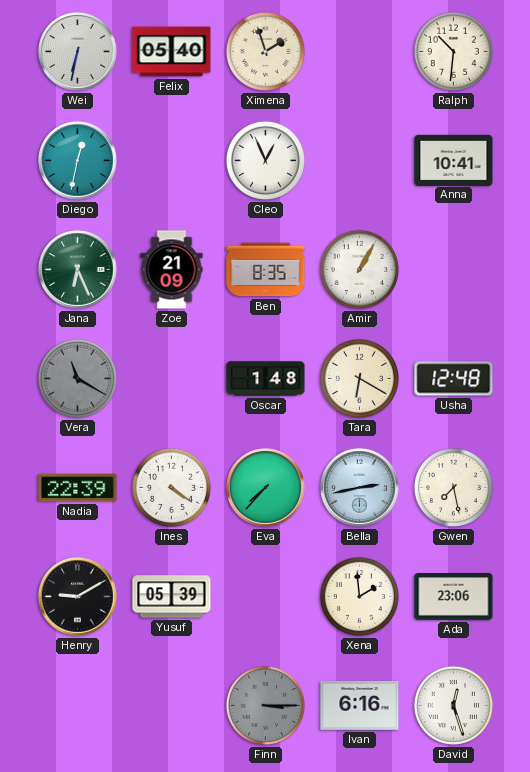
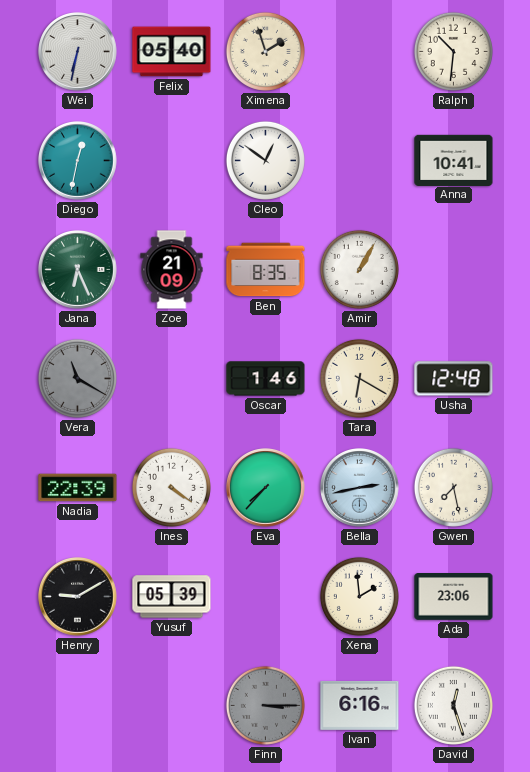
Cleo: 12:56 -> 12:51 (265, 160)
Oscar: 1:48 -> 1:46 (266, 379)
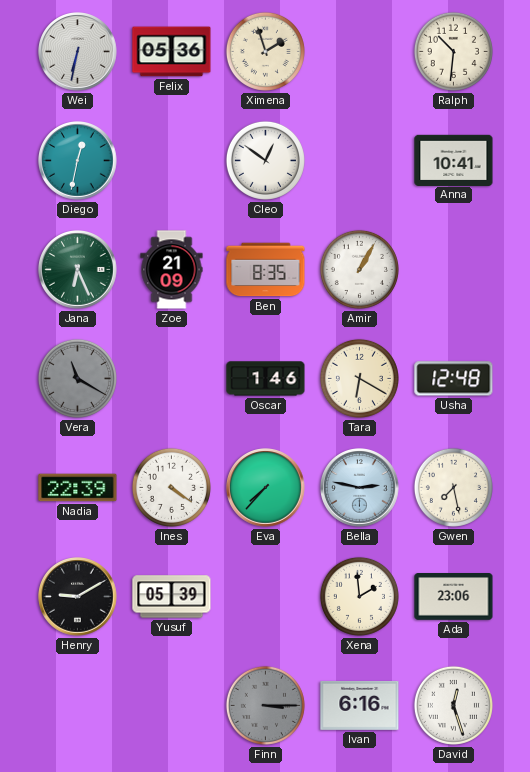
Felix: 05:40 -> 05:36 (172, 52)
Bella: 2:43 -> 2:47 (360, 488)
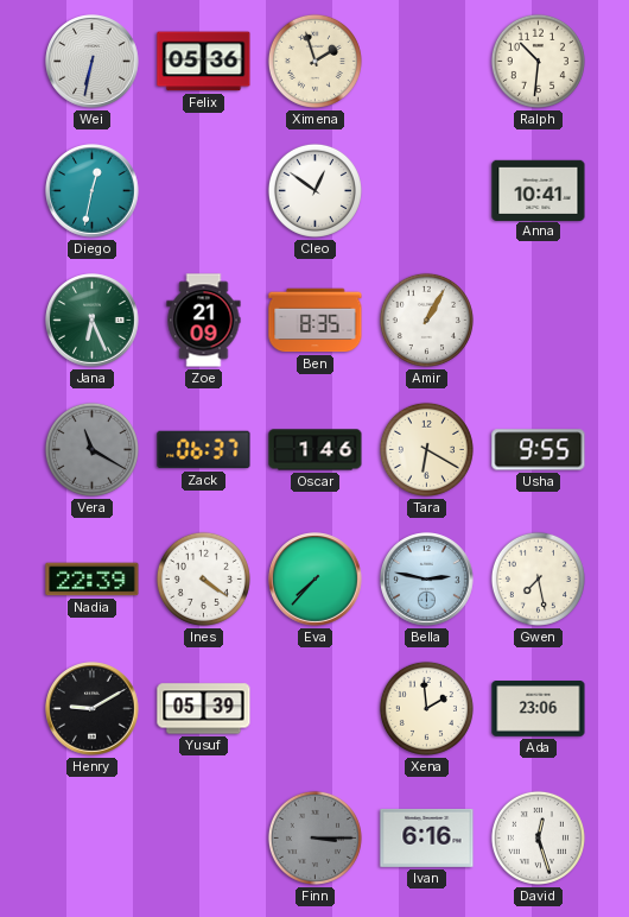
Zack: none -> 06:37 (204, 450)
Usha: 12:48 -> 9:55 (539, 450)
